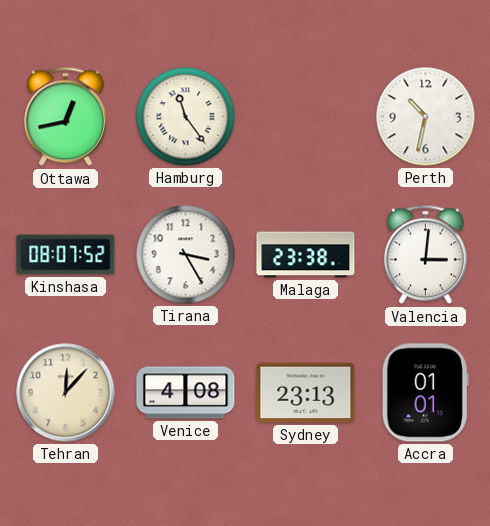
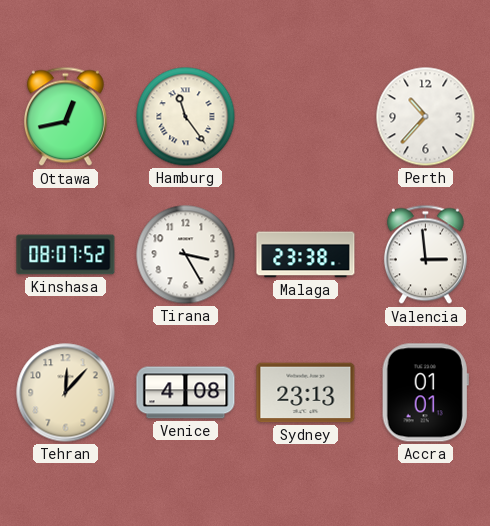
Perth: 10:32 -> 10:37 (426, 117)
Valencia: 3:01 -> 2:59 (425, 255)
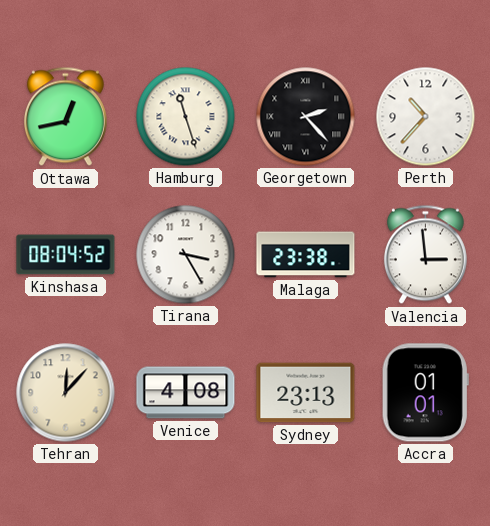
Hamburg: 11:24 -> 11:27 (186, 117)
Georgetown: none -> 2:23 (306, 117)
Kinshasa: 08:07 -> 08:04 (66, 255)
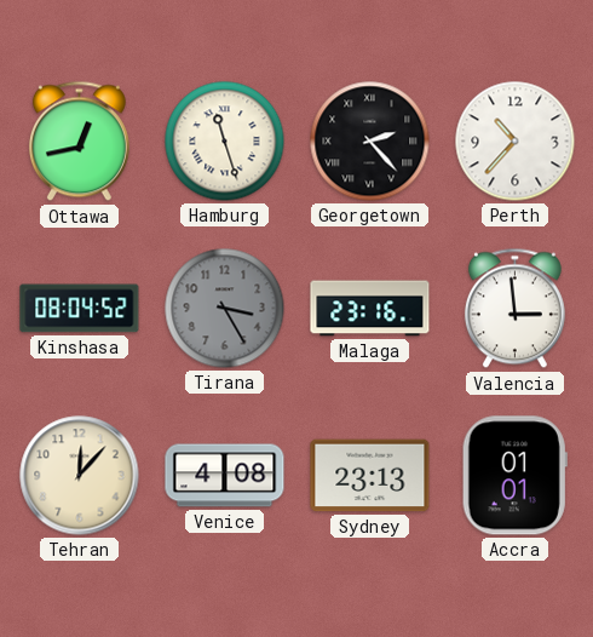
Tirana dial: white -> grey (225, 309)
Malaga: 23:38 -> 23:16 (370, 309)
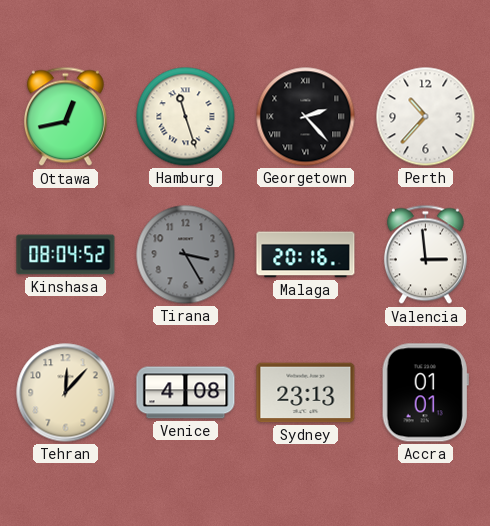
Malaga: 23:16 -> 20:16 (306, 255)
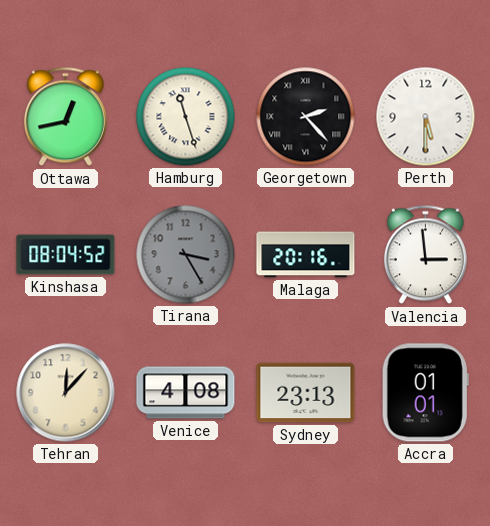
Perth: 10:37 -> 5:30 (426, 117)
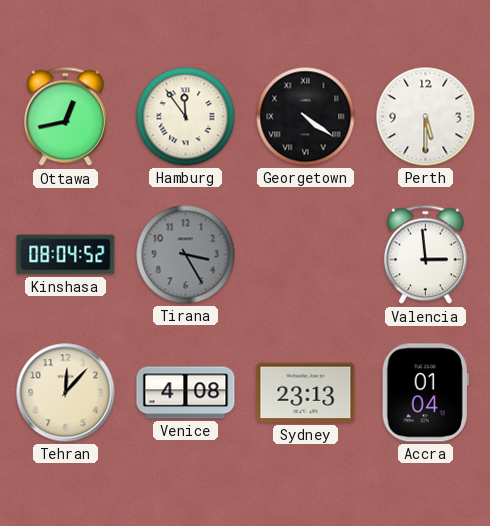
Hamburg: 11:27 -> 11:54 (186, 117)
Georgetown: 2:23 -> 4:21 (306, 117)
Malaga: 20:16 -> none (306, 255)
Accra: 01:01 -> 01:04 (425, 393)
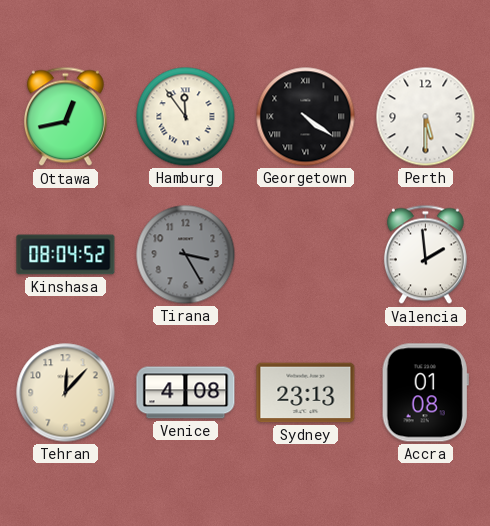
Valencia: 2:59 -> 1:59 (425, 255)
Accra: 01:04 -> 01:08 (425, 393)
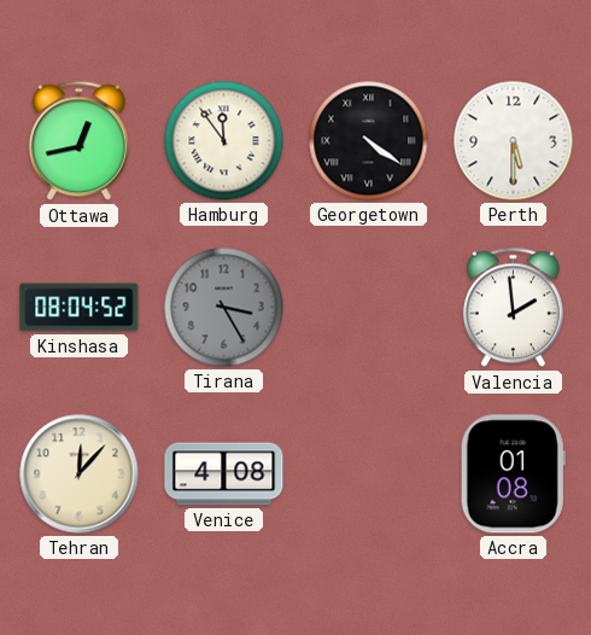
Sydney: 23:13 -> none (306, 393)
